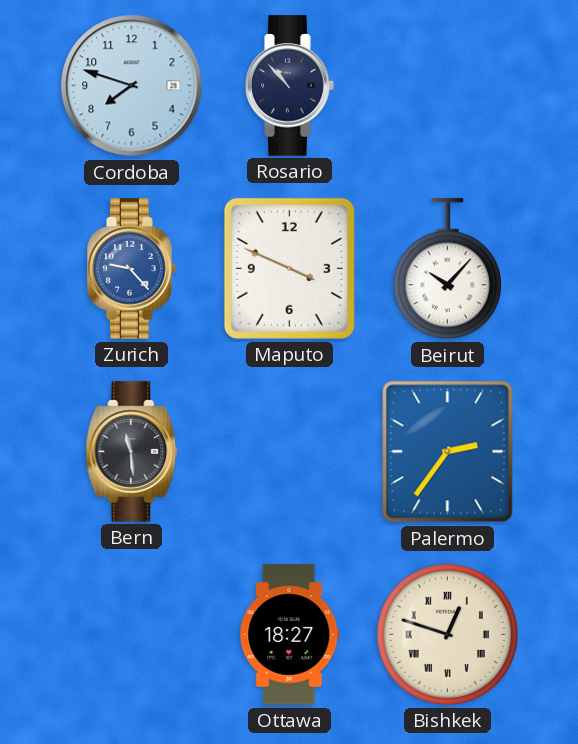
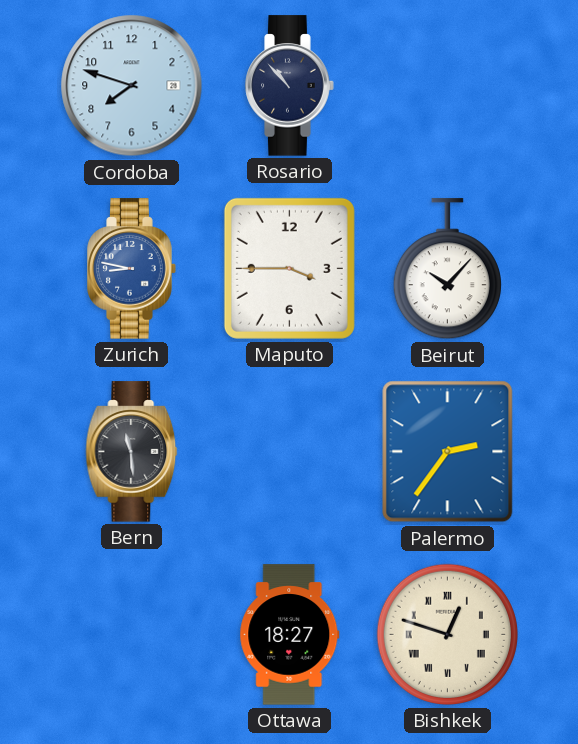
Zurich: 9:23 -> 8:47 (132, 269)
Maputo: 3:49 -> 3:45 (289, 268)
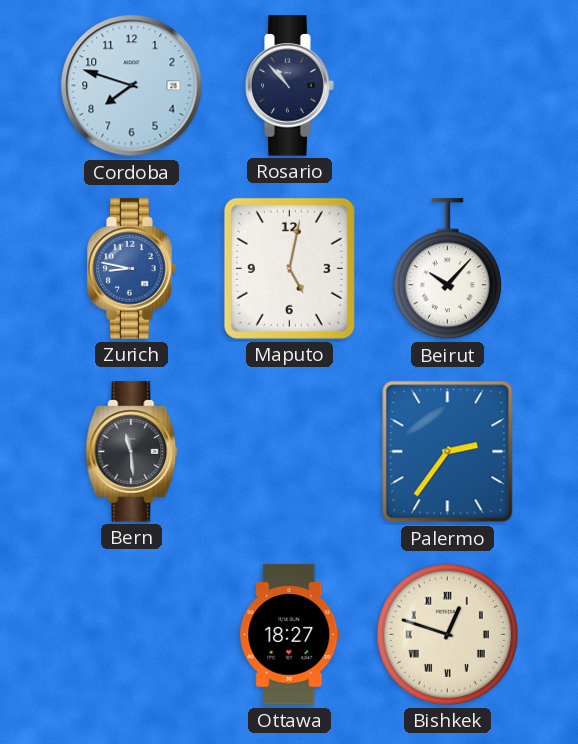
Maputo: 3:45 -> 5:02 (289, 268)
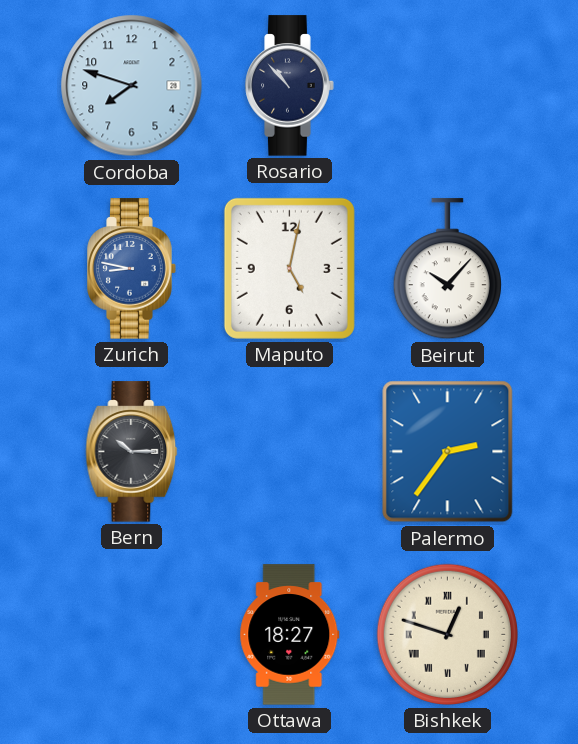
Bern: 11:29 -> 10:15 (132, 452)
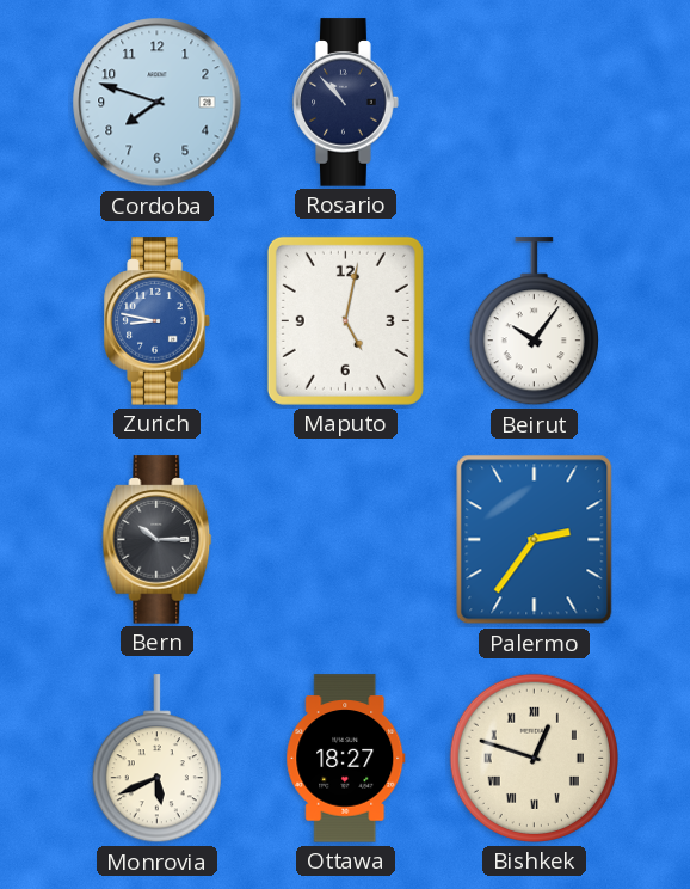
Beirut: 10:07 -> 10:06 (534, 321)
Monrovia: none -> 5:41 (156, 759)
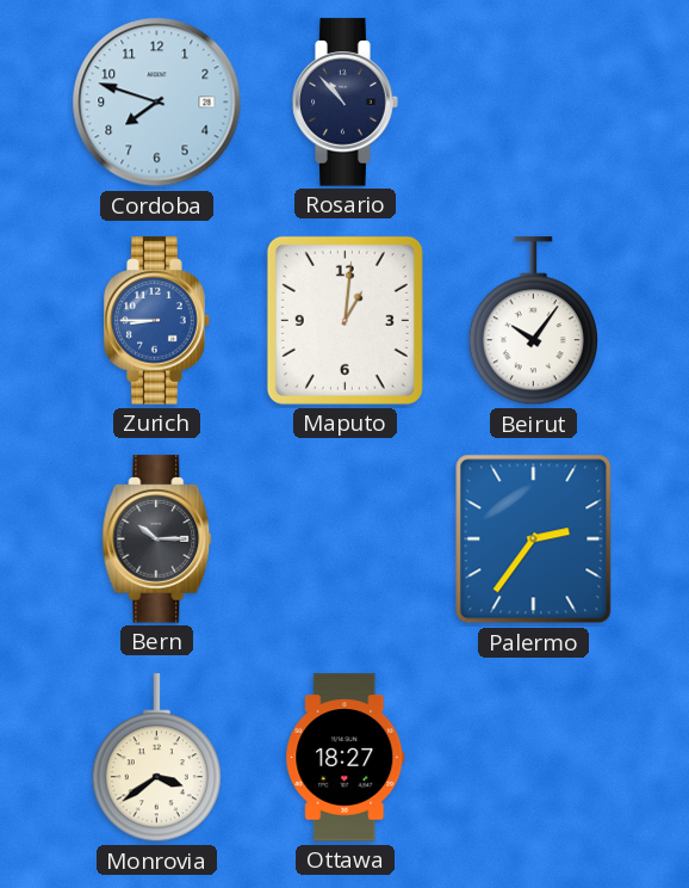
Zurich: 8:47 -> 8:45 (157, 321)
Maputo: 5:02 -> 1:01 (344, 320)
Monrovia: 5:41 -> 3:39 (156, 758)
Bishkek: 12:48 -> none (534, 758)
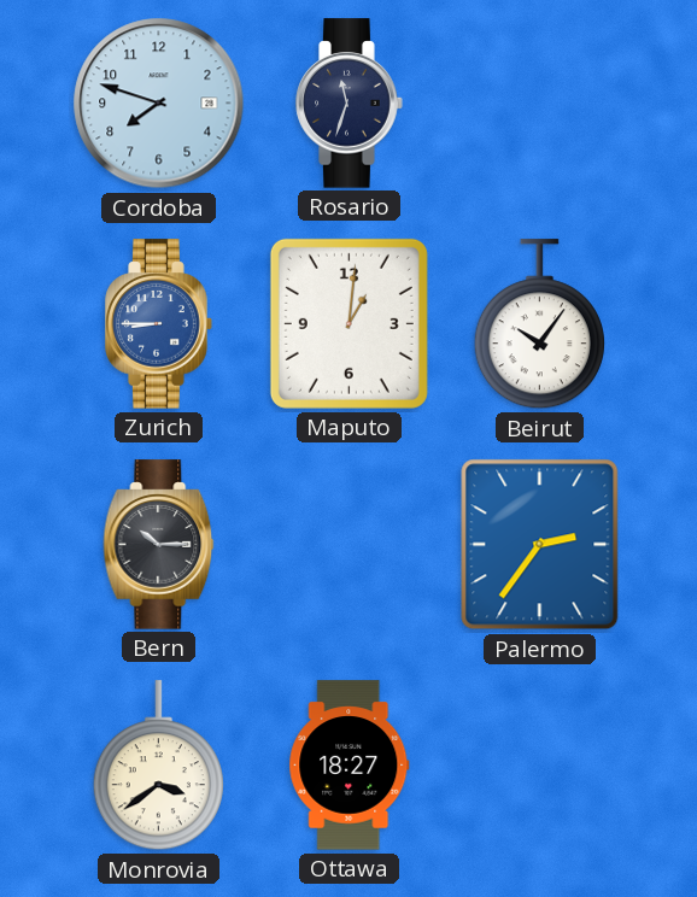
Rosario: 10:53 -> 11:33 (350, 104)
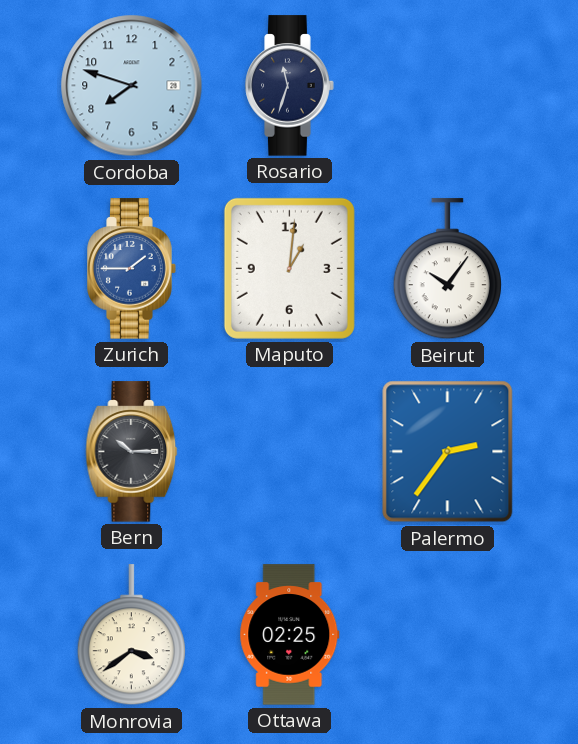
Zurich: 8:45 -> 1:45 (132, 269)
Ottawa: 18:27 -> 02:25 (290, 635)
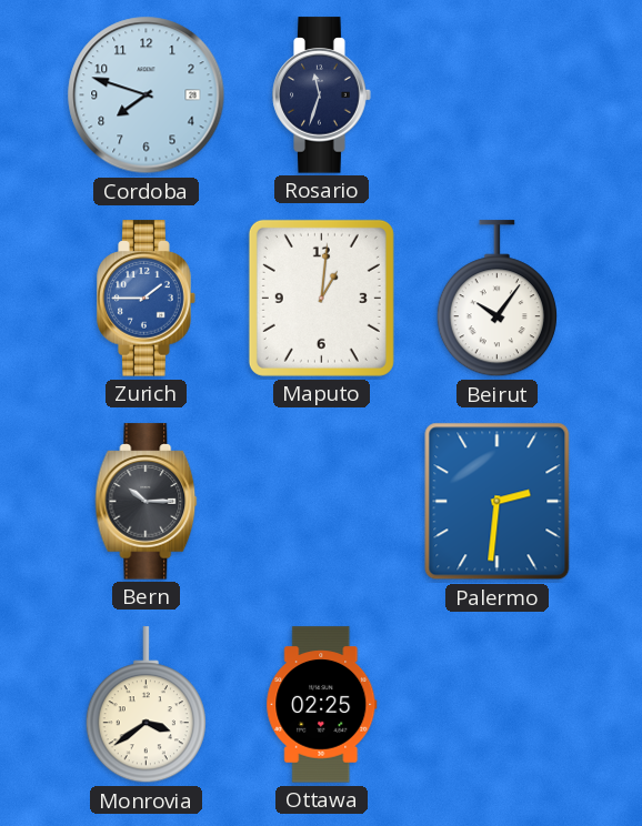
Palermo: 2:36 -> 2:31 (498, 502)
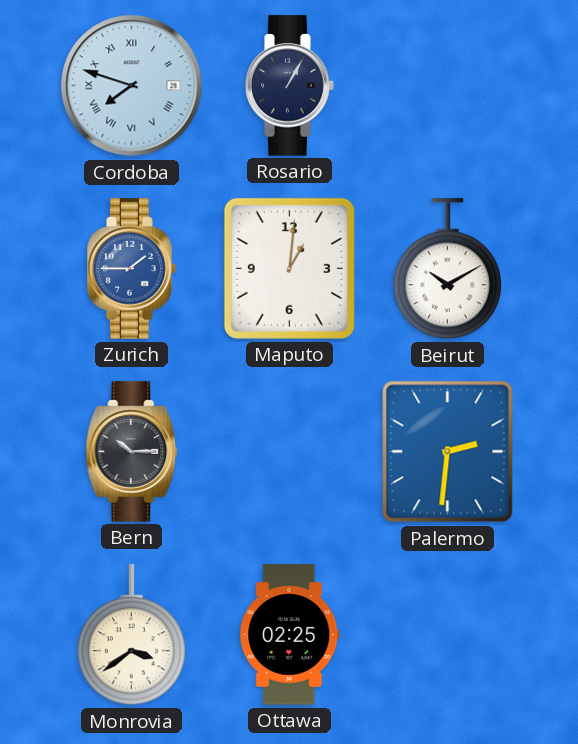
Cordoba numerals: Arabic -> Roman (132, 86)
Rosario: 11:33 -> 1:05 (290, 86)
Beirut: 10:06 -> 10:10 (447, 269)
